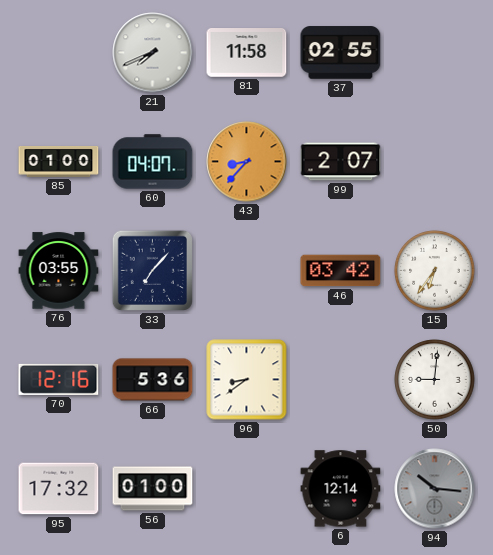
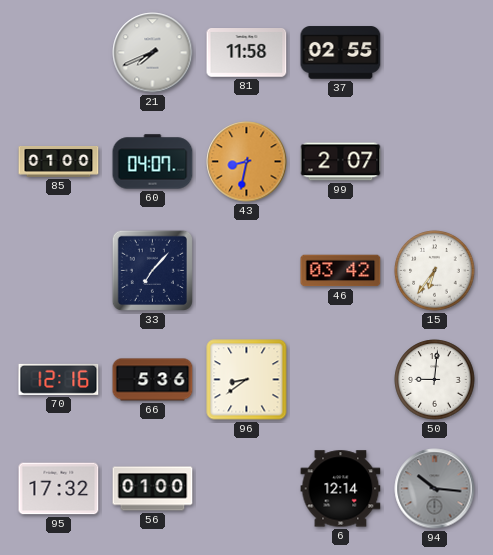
43: 8:37 -> 8:32 (247, 162)
76: 03:55 -> none (59, 271)
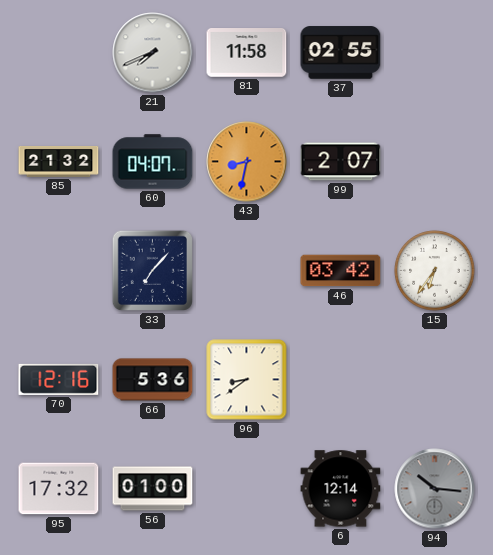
85: 01:00 -> 21:32 (59, 162)
50: 9:01 -> none (435, 380)
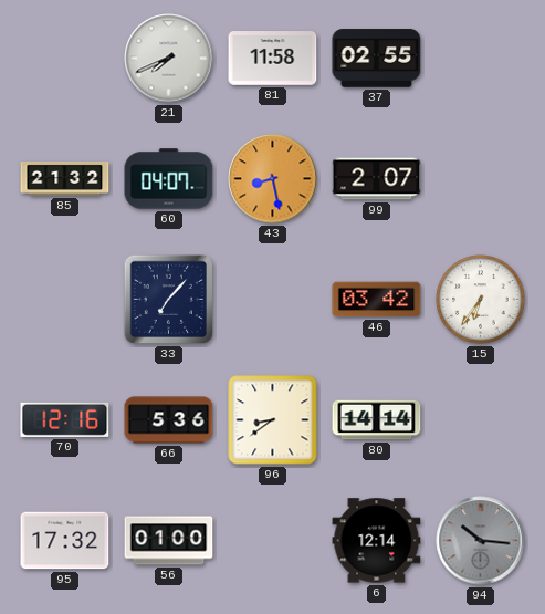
43: 8:32 -> 8:28 (273, 179)
80: none -> 14:14 (377, 420)
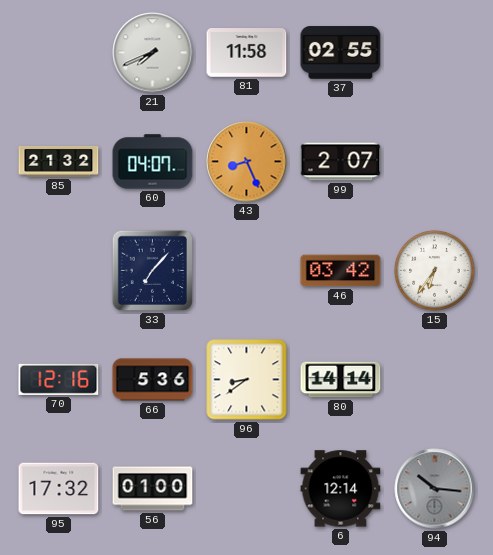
43: 8:28 -> 8:26 (247, 162)
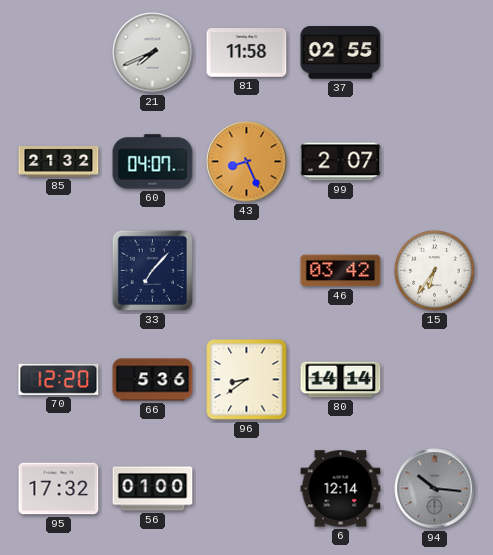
70: 12:16 -> 12:20 (59, 379)
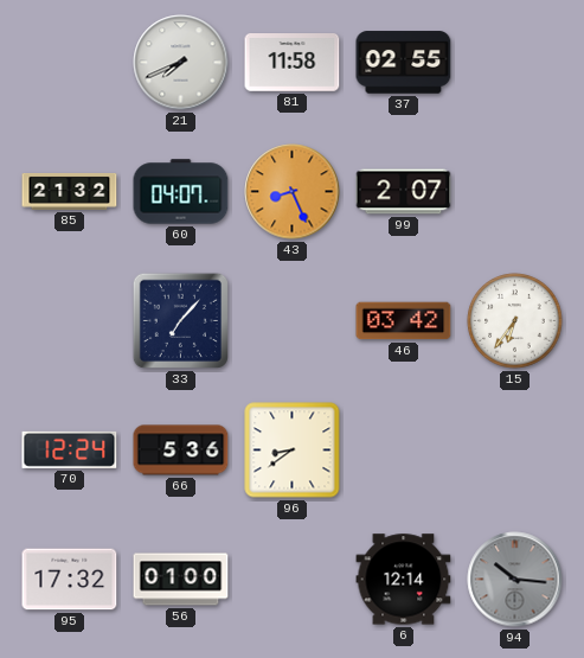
70: 12:20 -> 12:24 (70, 449)
80: 14:14 -> none (341, 380)
